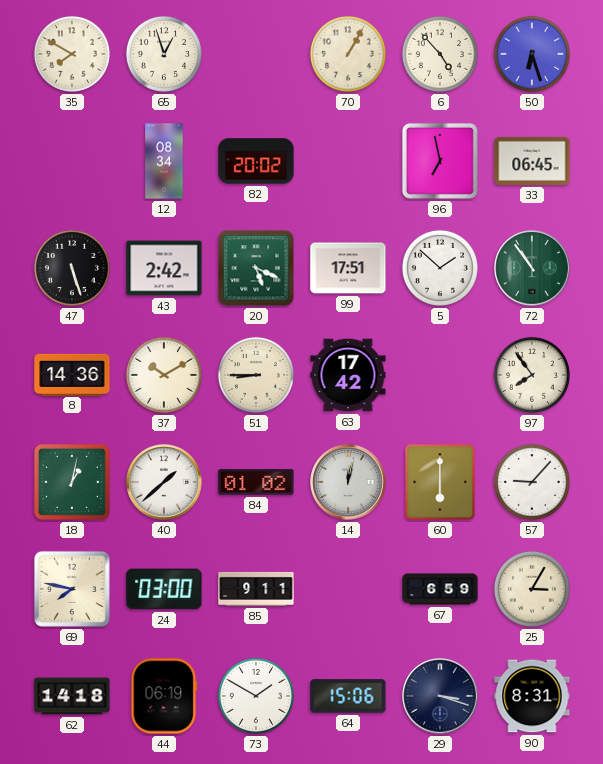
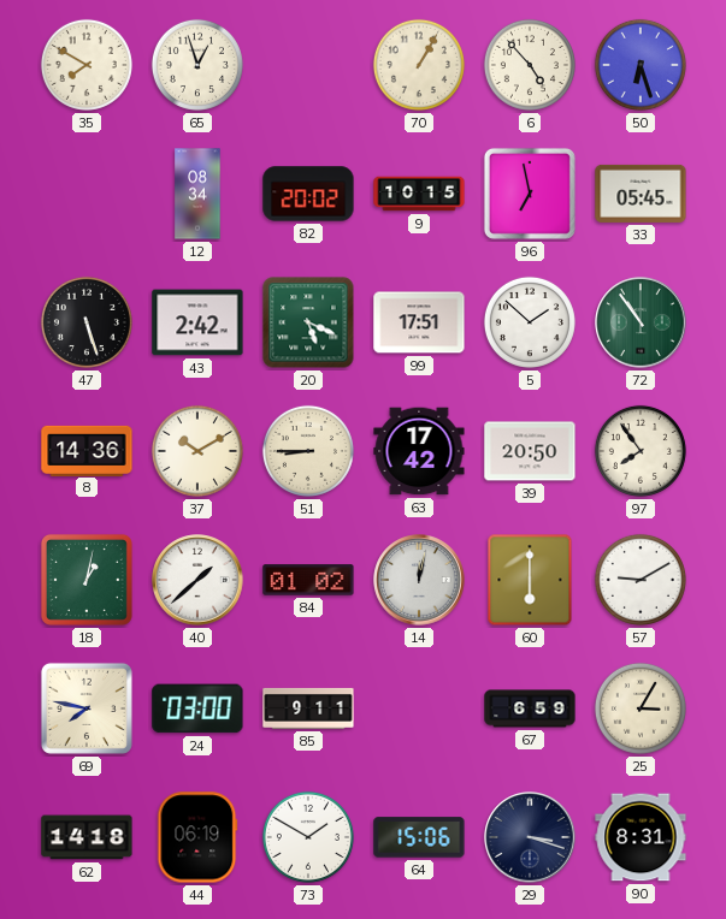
9: none -> 10:15 (419, 194)
33: 06:45 -> 05:45 (641, 194)
39: none -> 20:50 (530, 451)
57: 9:07 -> 9:10 (641, 580)
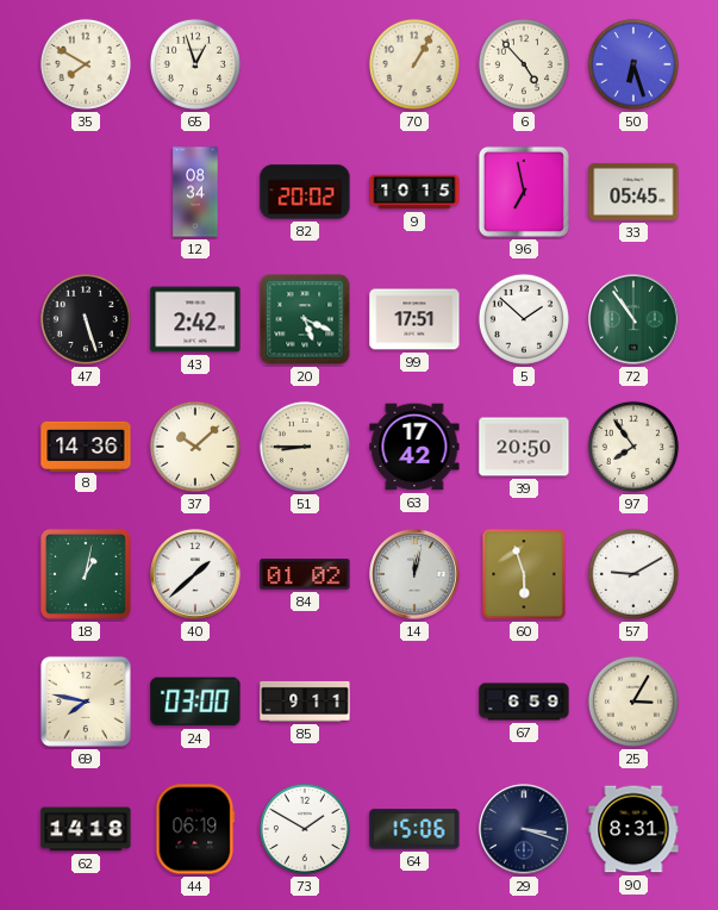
37: 10:10 -> 10:08 (195, 447)
60: 6:00 -> 5:57 (524, 574)
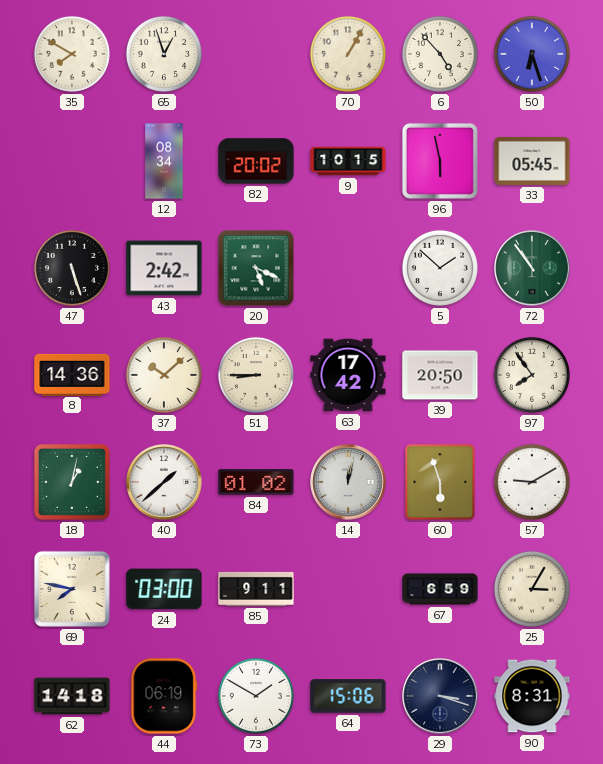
96: 6:58 -> 5:58 (440, 161)
99: 17:51 -> none (414, 319)
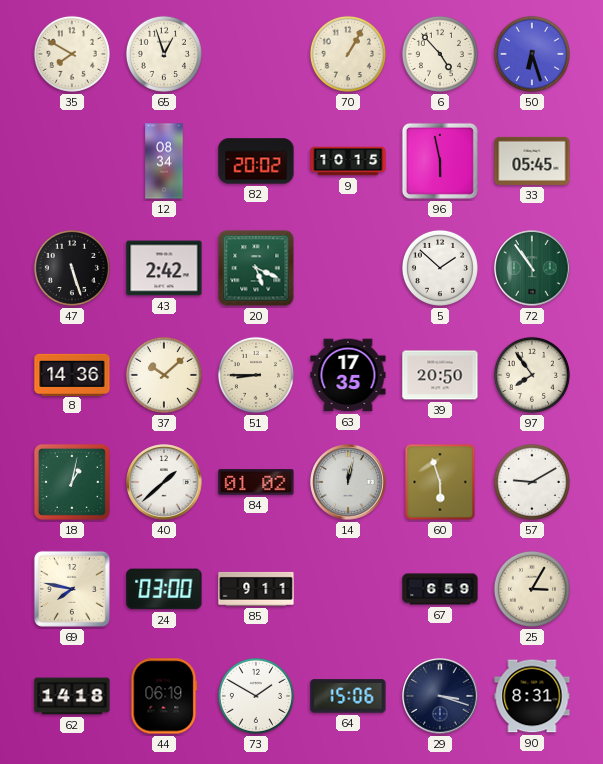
63: 17:42 -> 17:35 (348, 375)
